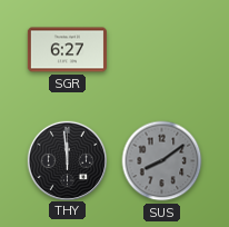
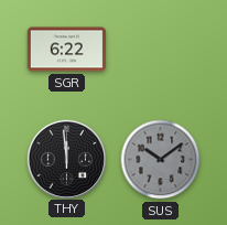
SGR: 6:27 -> 6:22 (66, 50)
SUS: 8:09 -> 10:09 (161, 160)
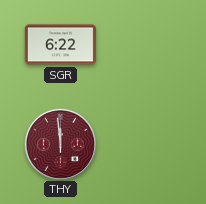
THY dial: black -> burgundy (60, 144)
SUS: 10:09 -> none (161, 160)
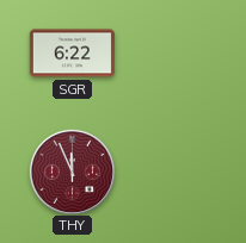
THY: 11:59 -> 11:56 (72, 172)
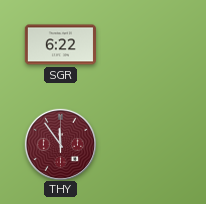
THY: 11:56 -> 11:54 (60, 144)
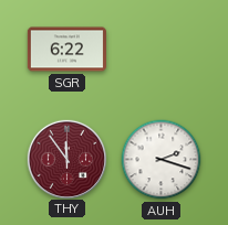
AUH: none -> 2:18 (162, 160)
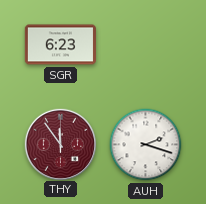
SGR: 6:22 -> 6:23 (60, 45)
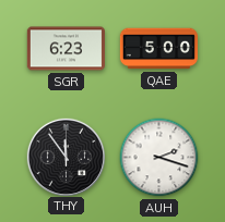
QAE: none -> 5:00 (158, 49)
THY dial: burgundy -> black (66, 157)
